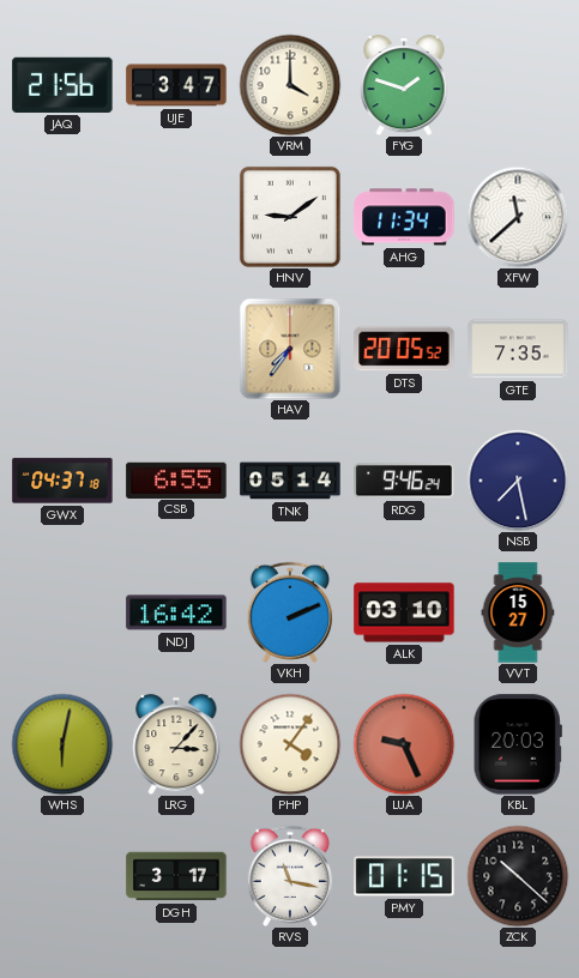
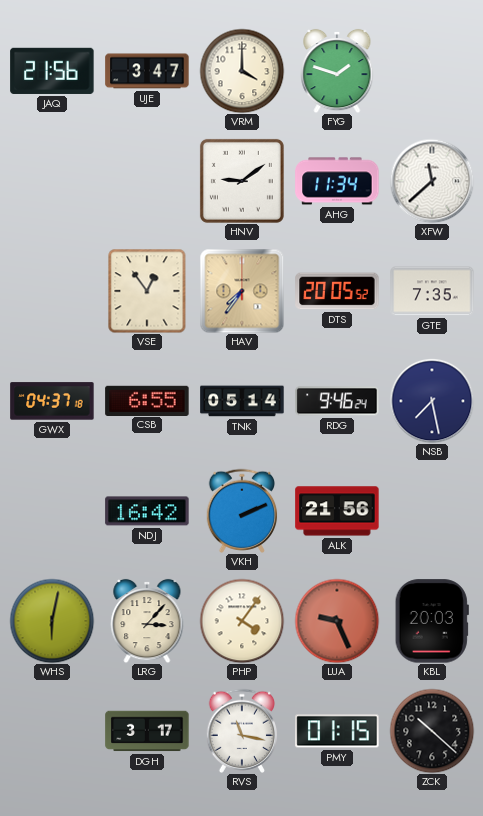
VSE: none -> 12:54 (147, 291)
ALK: 03:10 -> 21:56 (337, 511)
VVT: 15:27 -> none (518, 612)
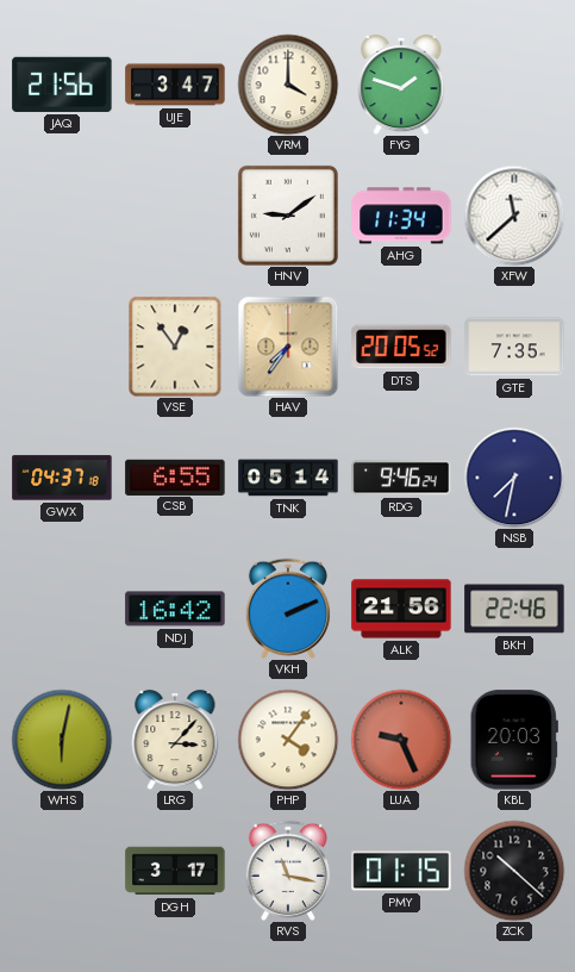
NSB: 7:28 -> 7:32 (514, 478)
BKH: none -> 22:46 (514, 609)
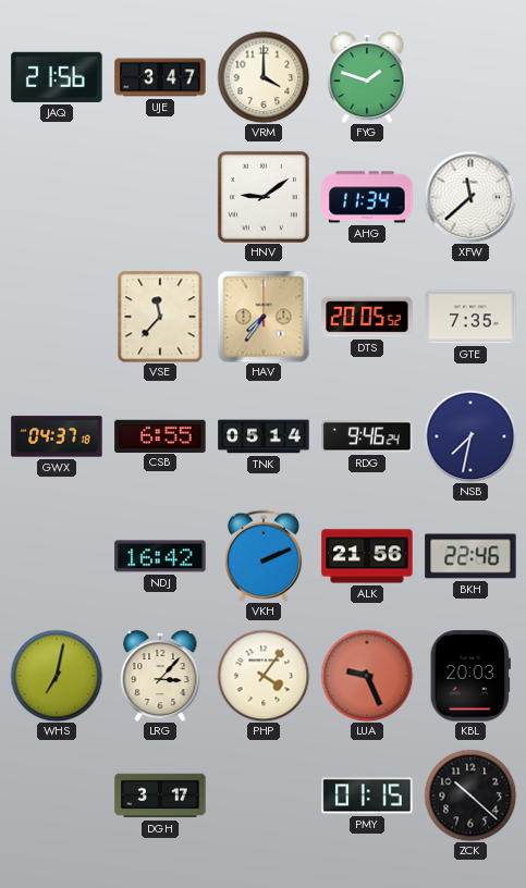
VSE: 12:54 -> 11:37 (160, 317)
WHS: 6:02 -> 7:02 (57, 676)
RVS: 11:17 -> none (288, 871)
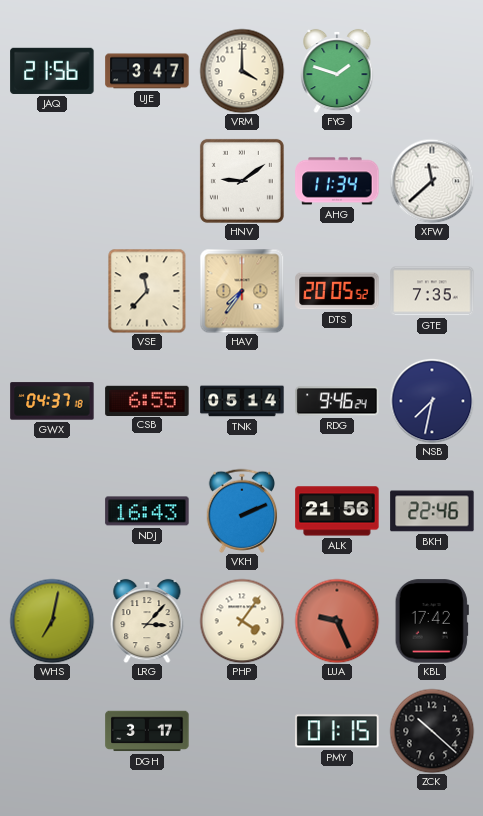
NDJ: 16:42 -> 16:43 (147, 511)
KBL: 20:03 -> 17:42 (432, 621)
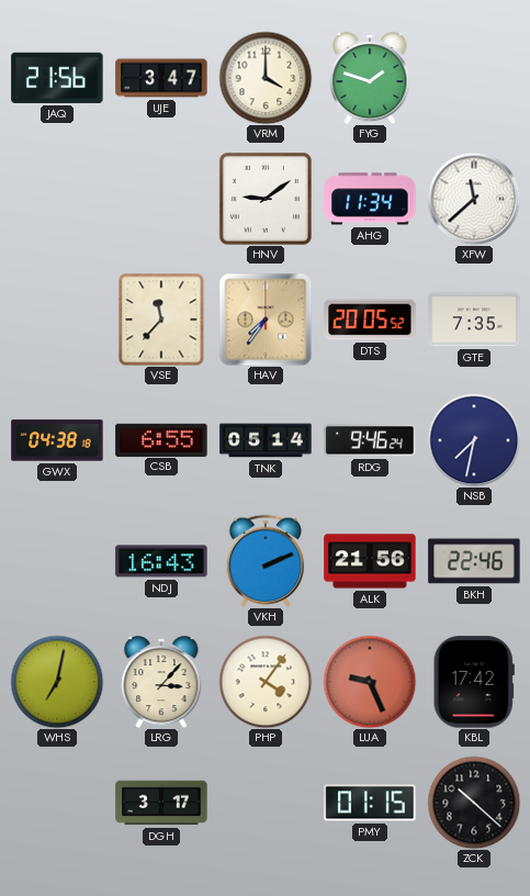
GWX: 04:37 -> 04:38 (57, 440)
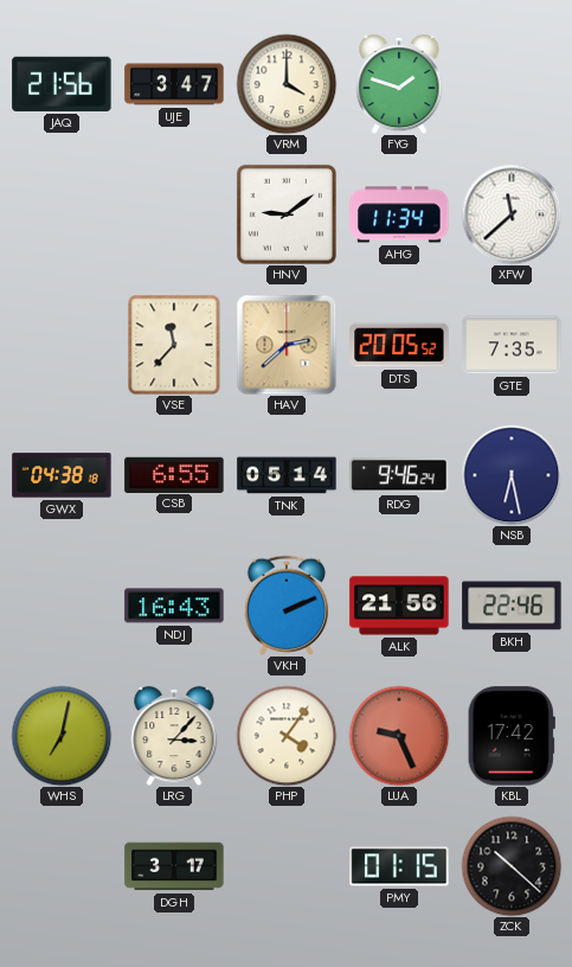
HAV: 7:36 -> 2:38 (287, 345)
NSB: 7:32 -> 6:28 (512, 475)
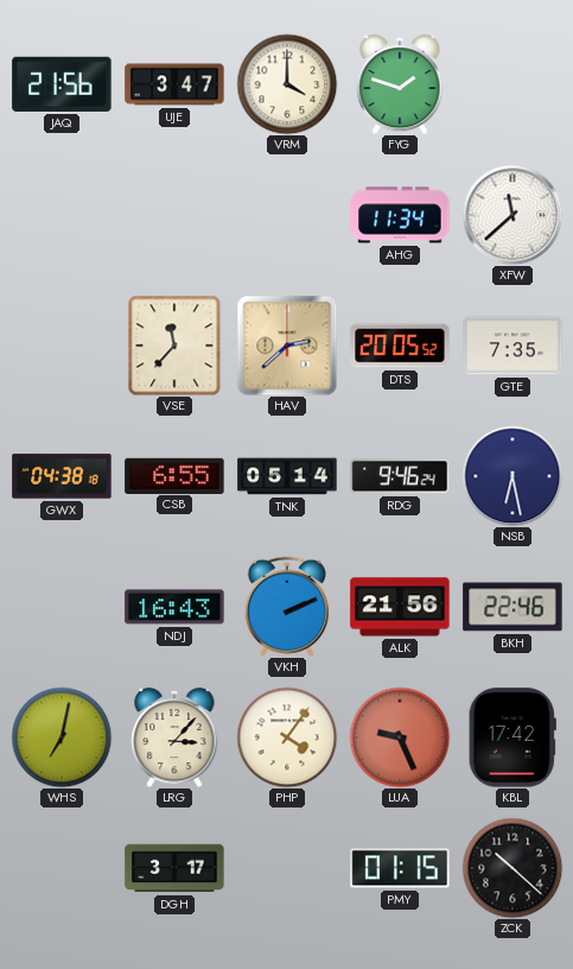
HNV: 9:09 -> none (287, 214)
